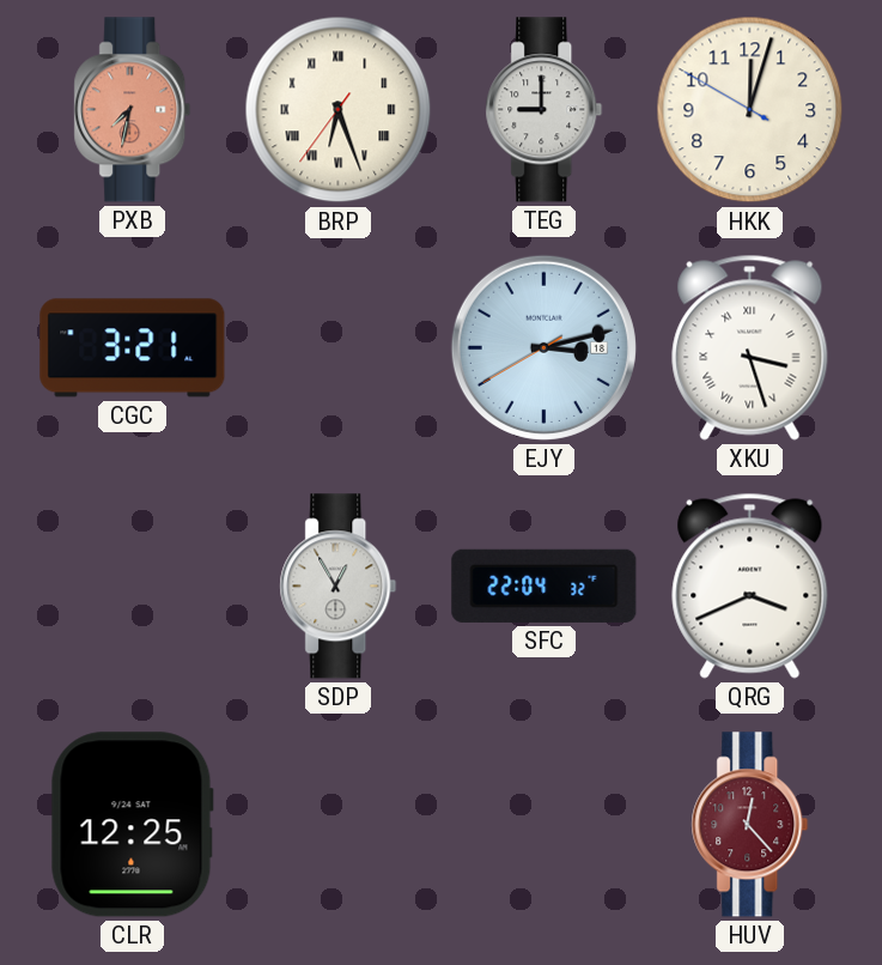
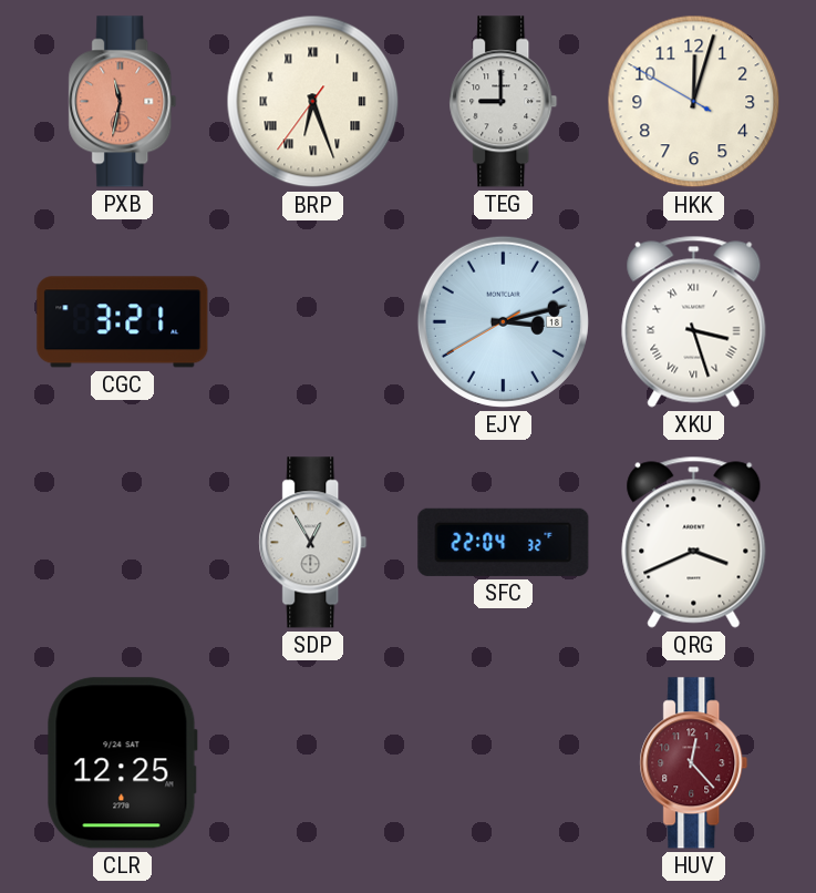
PXB: 7:32 -> 11:32 (123, 102)
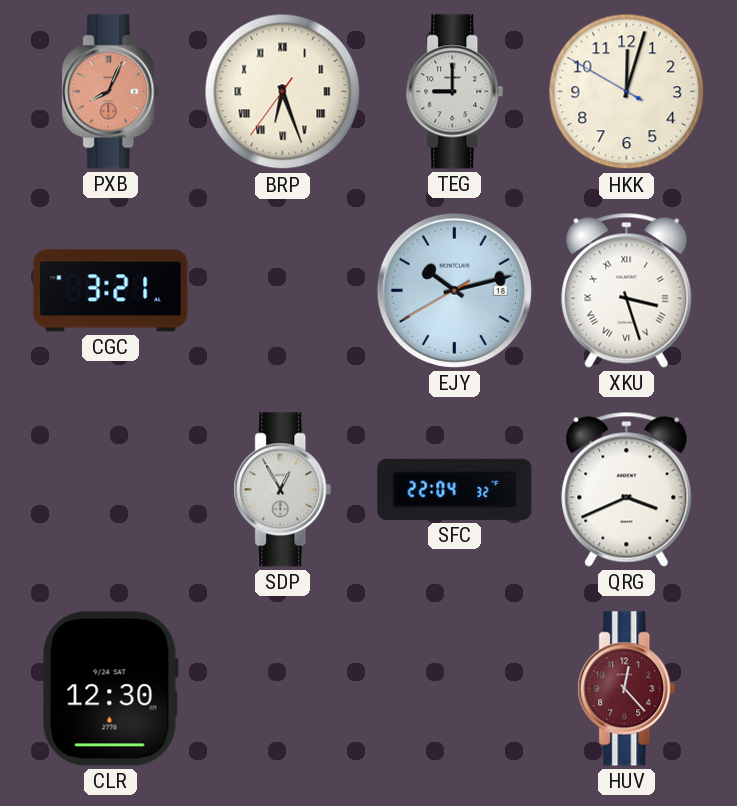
PXB: 11:32 -> 8:04 (111, 92)
EJY: 3:12 -> 10:12 (454, 290)
CLR: 12:25 -> 12:30 (110, 689)
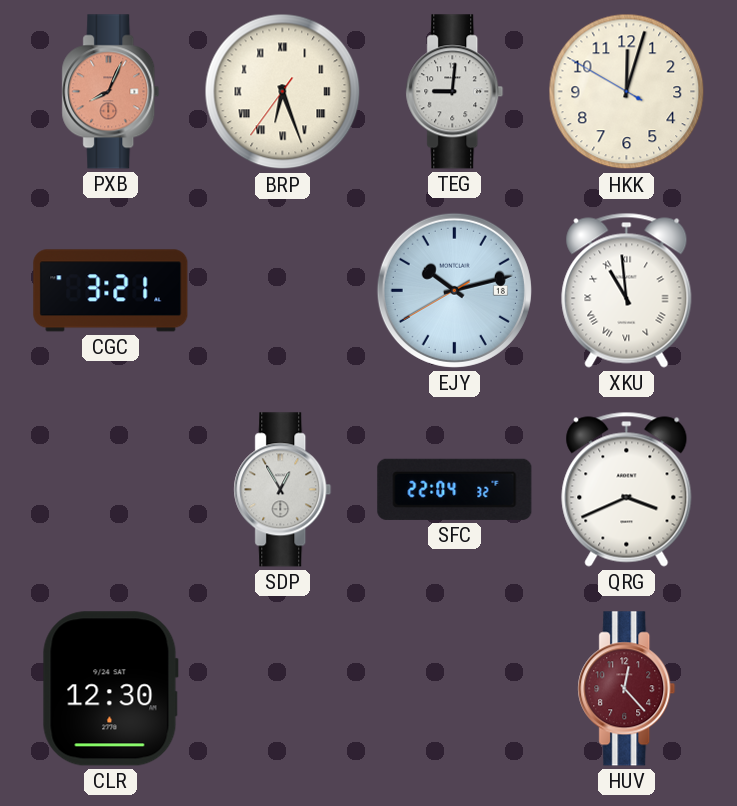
TEG: 9:00 -> 9:01 (455, 92)
XKU: 3:27 -> 10:59 (627, 290)
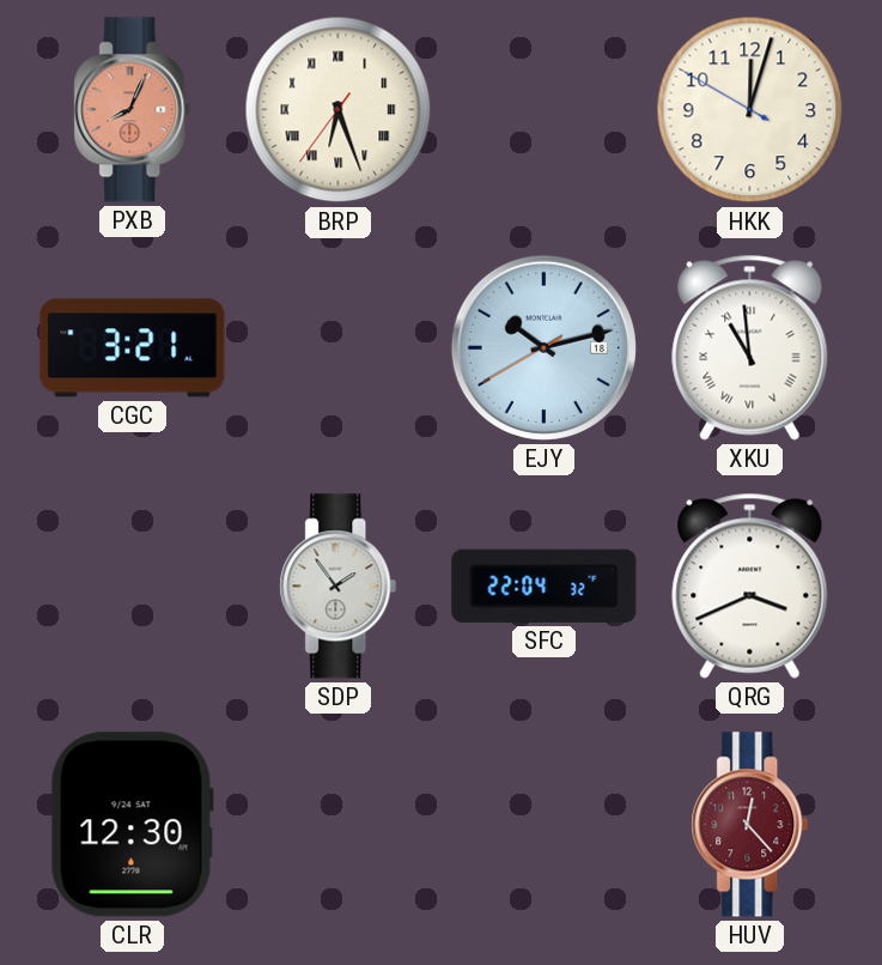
TEG: 9:01 -> none (455, 92)
SDP: 12:55 -> 1:54 (339, 587)
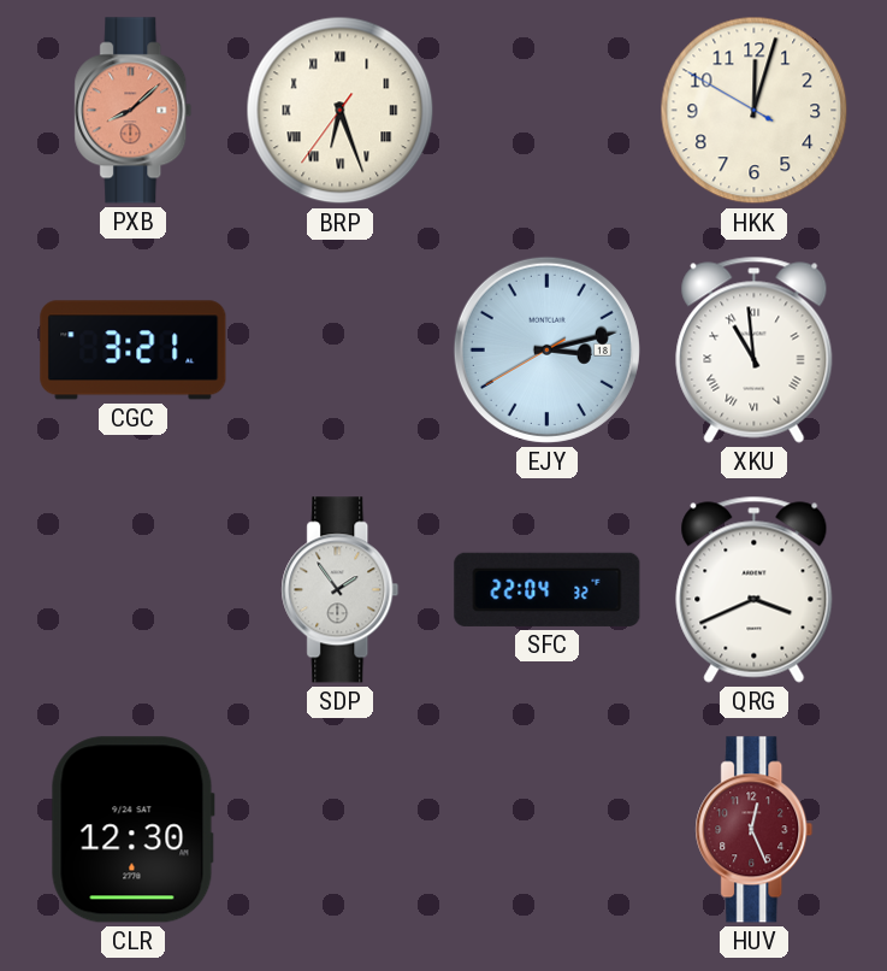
PXB: 8:04 -> 8:08 (134, 111)
EJY: 10:12 -> 3:12 (546, 349)
HUV: 12:23 -> 12:26 (755, 830)
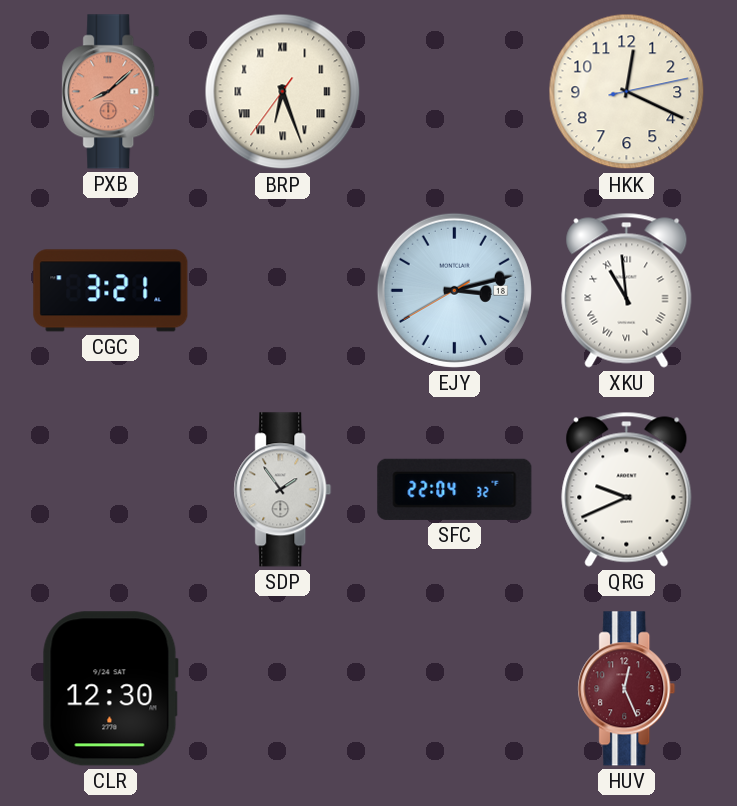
HKK: 12:02 -> 12:19 (627, 92)
QRG: 3:41 -> 9:41 (627, 489)
